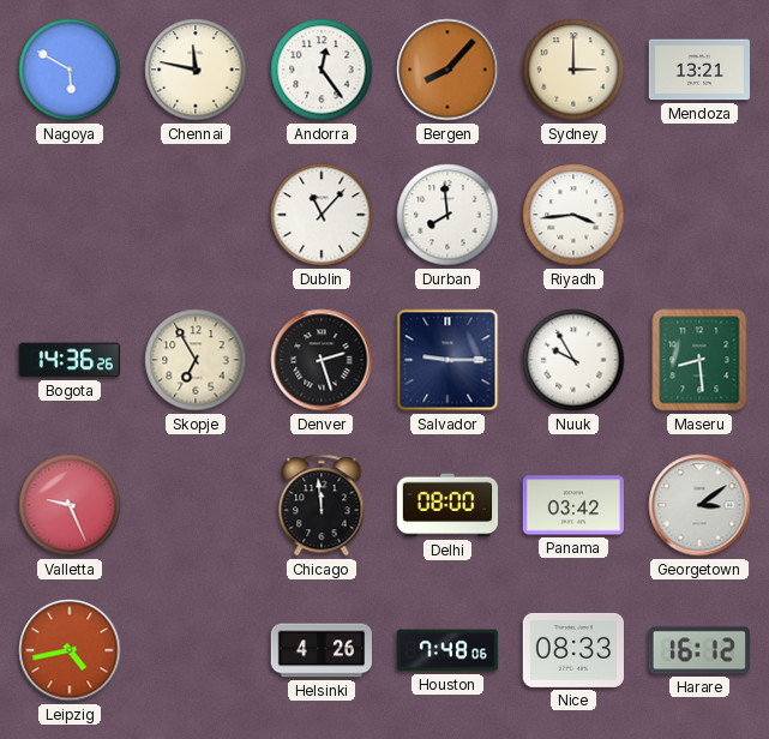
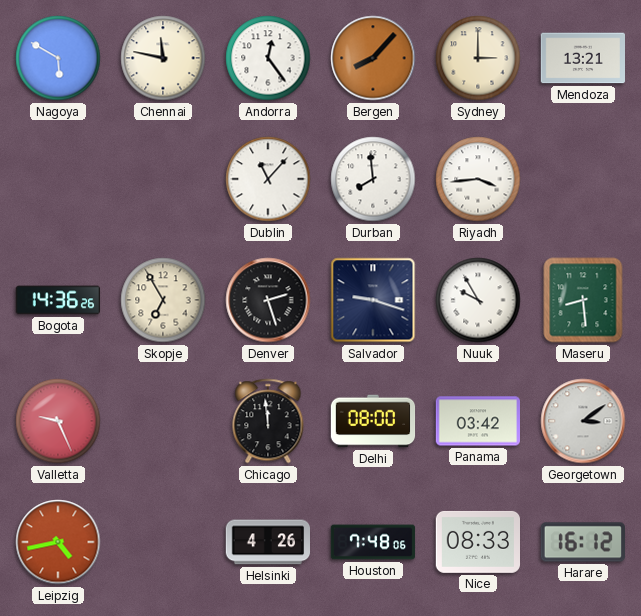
Salvador: 9:15 -> 9:18 (373, 300)
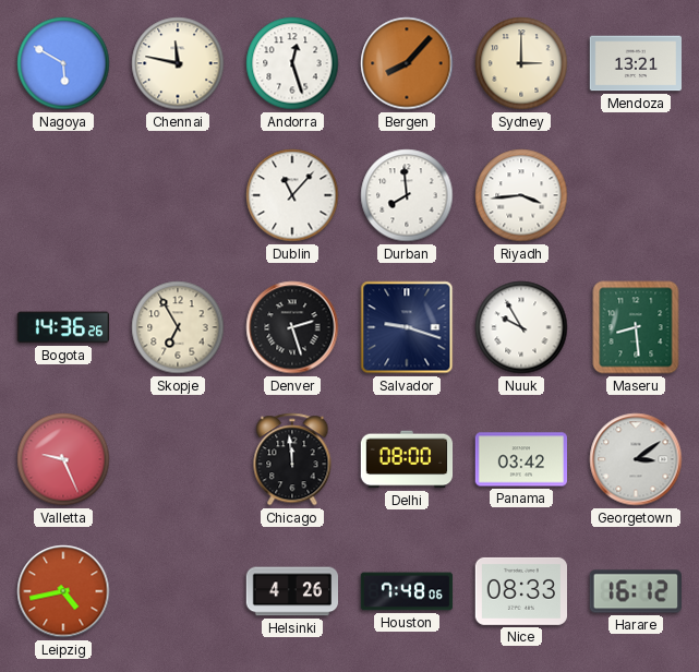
Andorra: 12:24 -> 12:27 (292, 63)
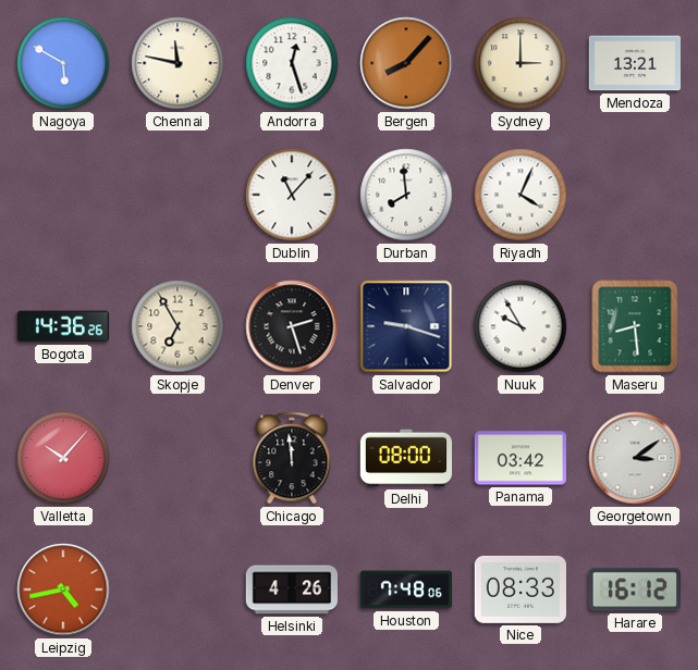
Riyadh: 3:44 -> 4:04 (521, 195)
Valletta: 9:26 -> 10:07 (63, 458)
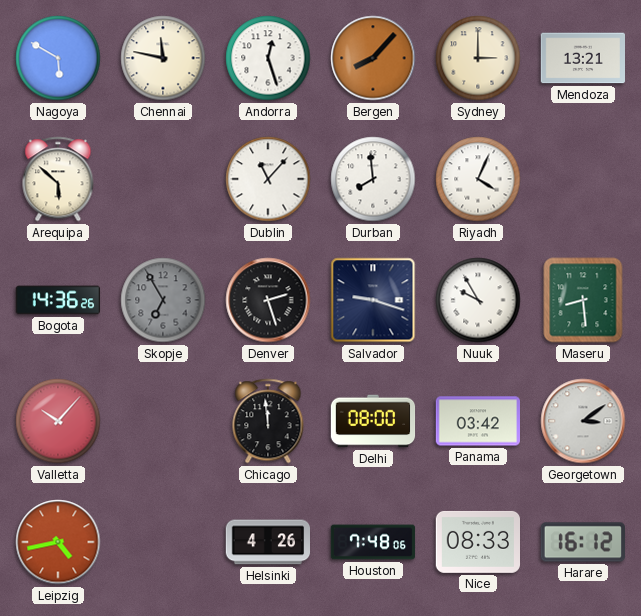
Arequipa: none -> 5:52 (58, 179)
Skopje dial: cream -> grey (163, 300)
